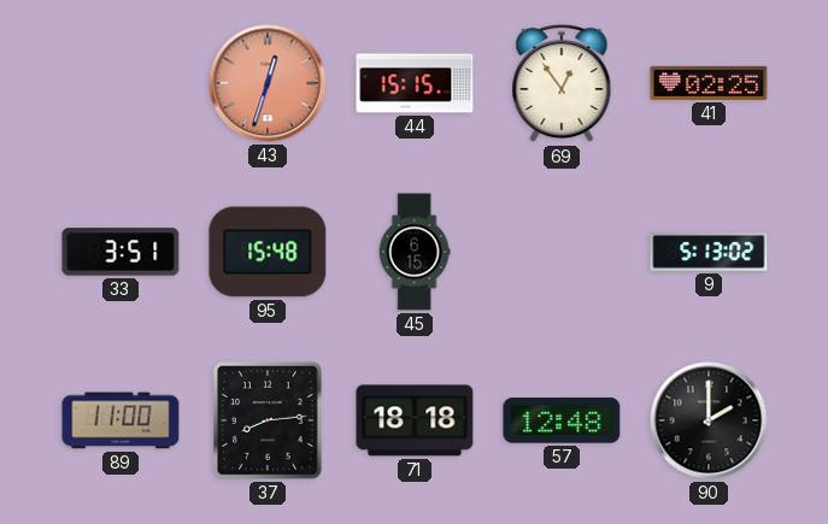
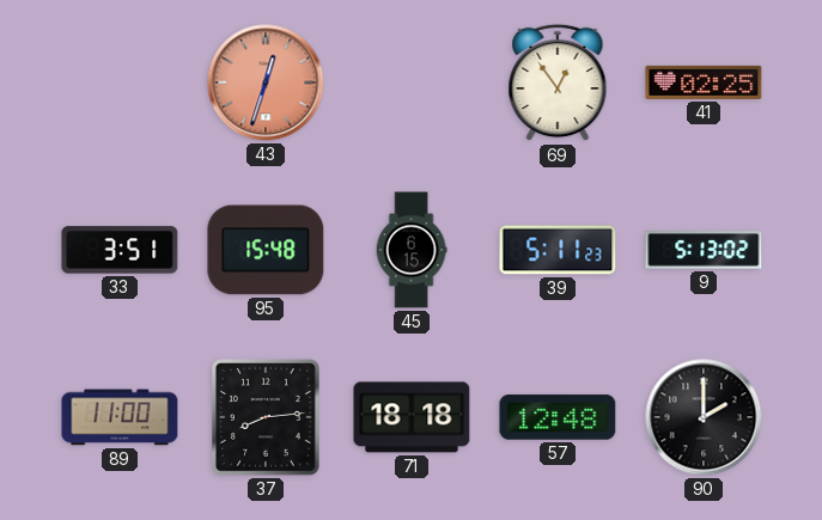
44: 15:15 -> none (415, 83)
39: none -> 5:11 (558, 250)
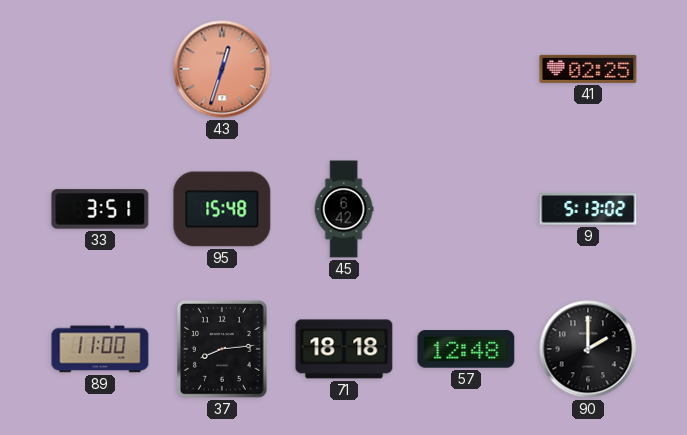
69: 12:54 -> none (558, 82)
45: 6:15 -> 6:42 (344, 209)
39: 5:11 -> none (558, 250)
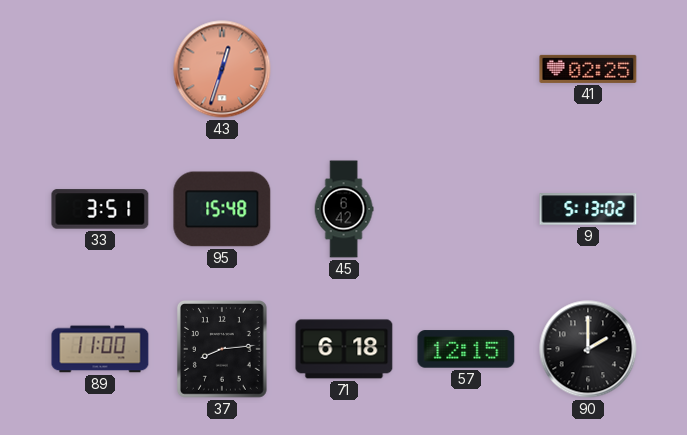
71: 18:18 -> 6:18 (344, 349)
57: 12:48 -> 12:15 (466, 349)
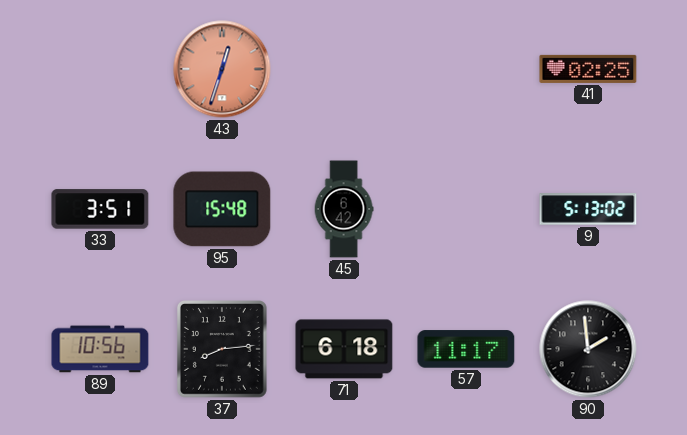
89: 11:00 -> 10:56 (100, 349)
57: 12:15 -> 11:17 (466, 349)
90: 2:00 -> 1:59 (588, 349)
